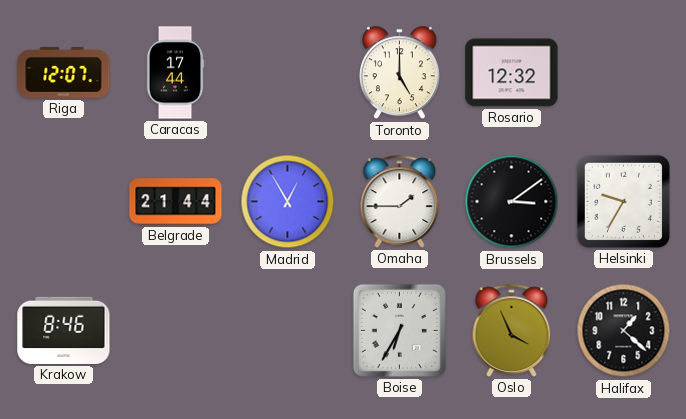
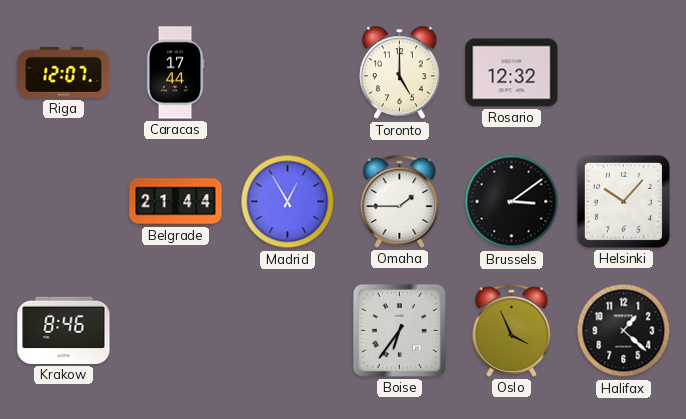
Helsinki: 9:35 -> 10:07 (623, 201)
Boise: 6:35 -> 6:36 (399, 330)
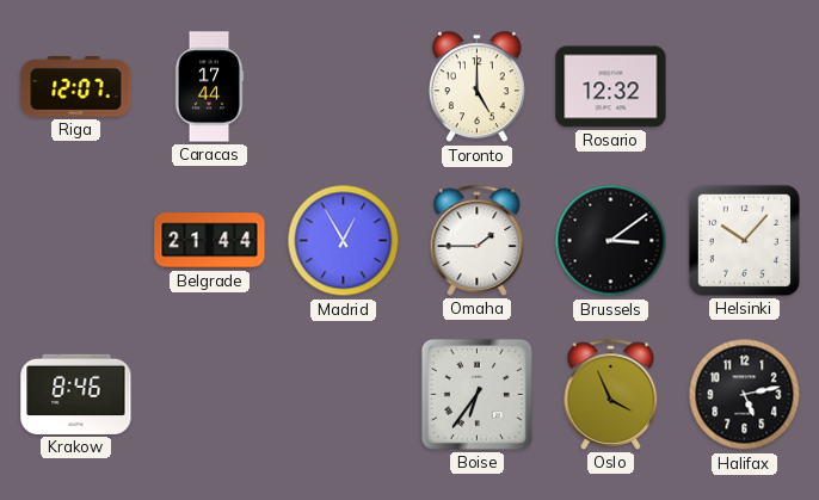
Halifax: 1:22 -> 5:13 (745, 395)
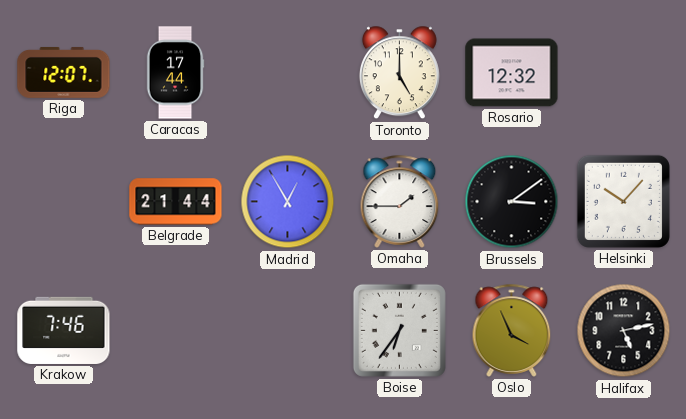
Krakow: 8:46 -> 7:46 (64, 330)
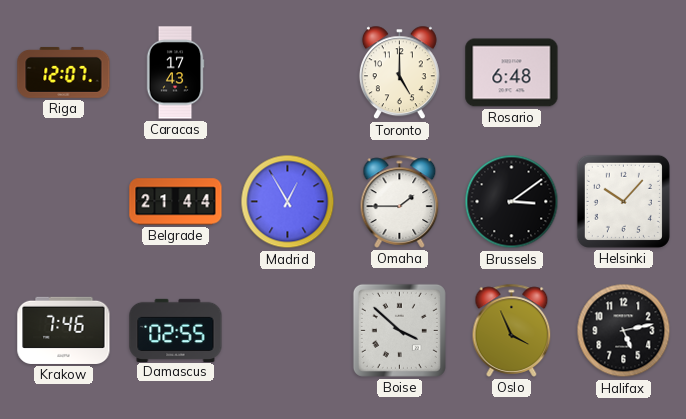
Caracas: 17:44 -> 17:43 (175, 73)
Rosario: 12:32 -> 6:48 (512, 73)
Damascus: none -> 02:55 (176, 330)
Boise: 6:36 -> 3:52 (399, 330)
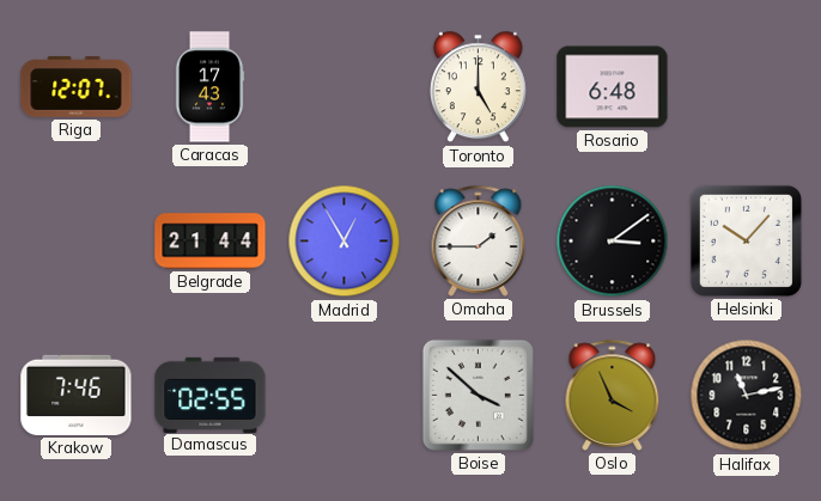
Halifax: 5:13 -> 11:13 (747, 396)
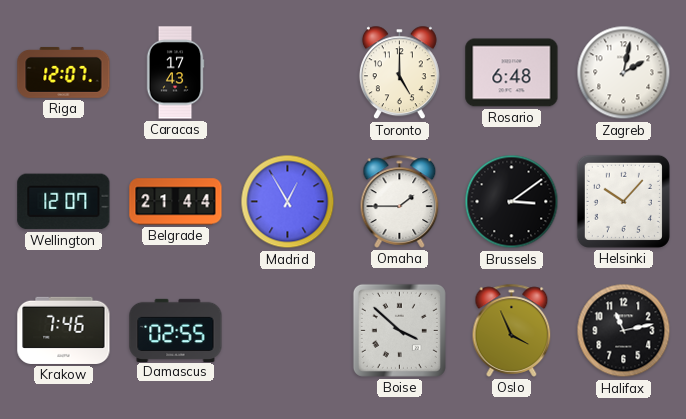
Zagreb: none -> 2:02 (624, 73)
Wellington: none -> 12:07 (64, 202)
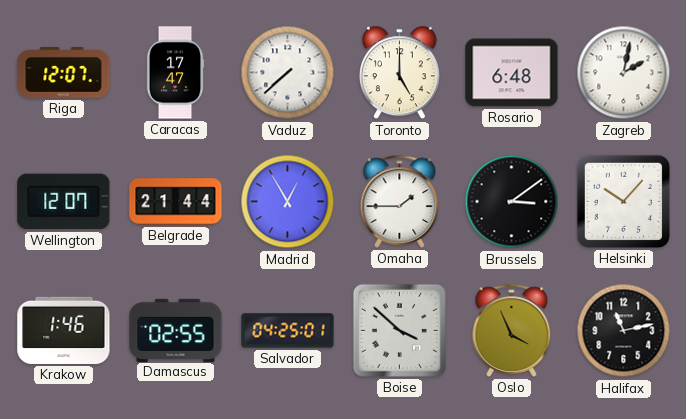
Caracas: 17:43 -> 17:47 (175, 73)
Vaduz: none -> 7:38 (288, 73)
Krakow: 7:46 -> 1:46 (64, 330)
Salvador: none -> 04:25 (288, 331)
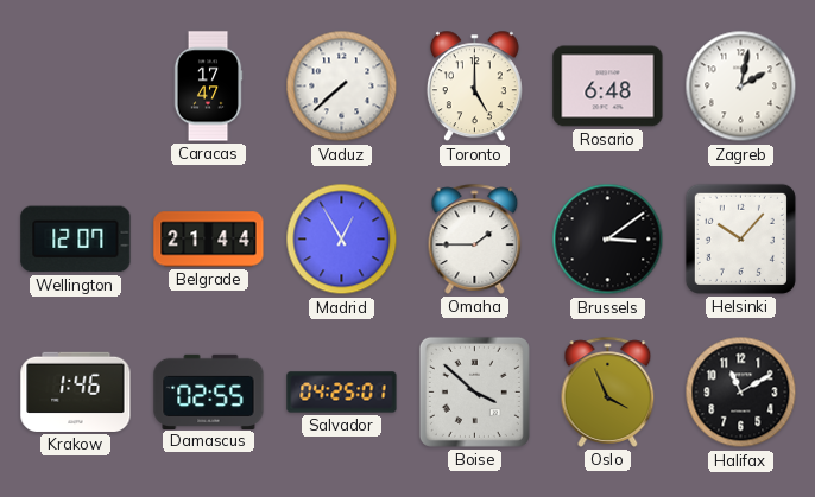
Riga: 12:07 -> none (64, 72)
Halifax: 11:13 -> 11:10 (741, 393)
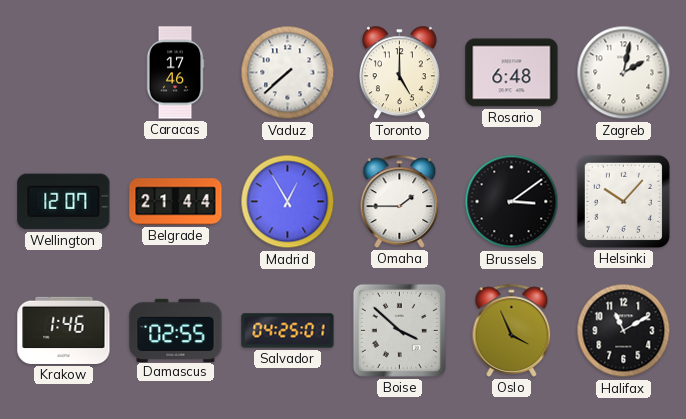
Caracas: 17:47 -> 17:46 (175, 73)
